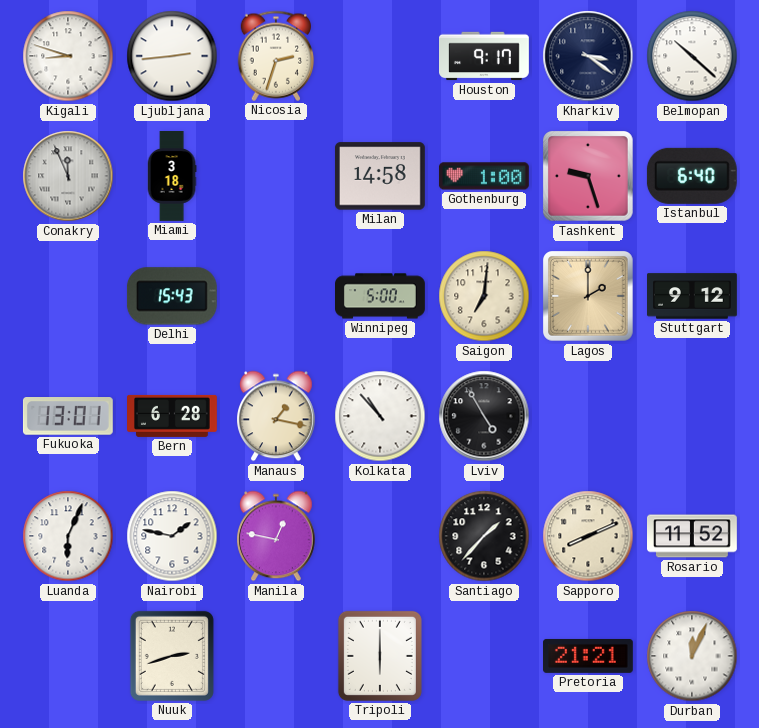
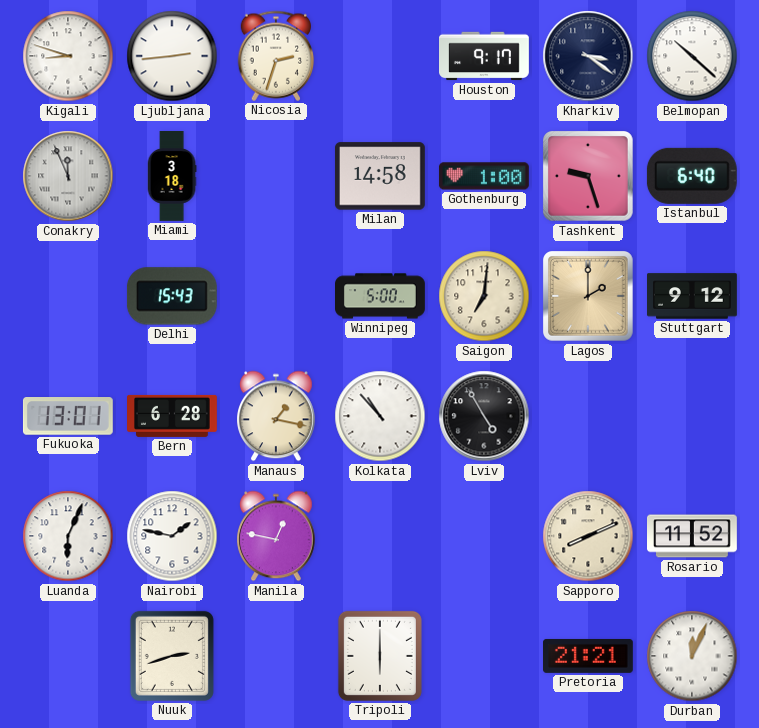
Santiago: 1:37 -> none (484, 536)
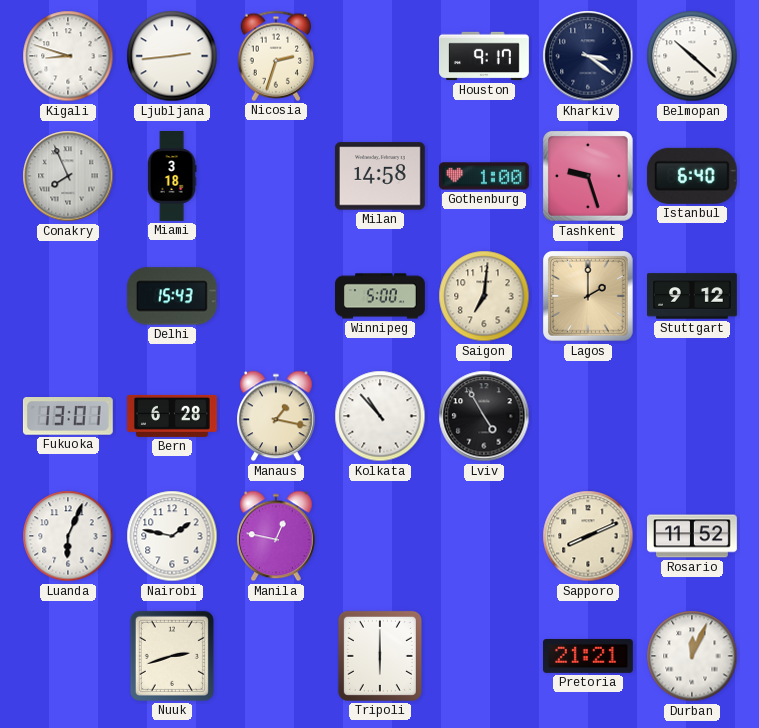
Conakry: 11:56 -> 7:56 (68, 176)
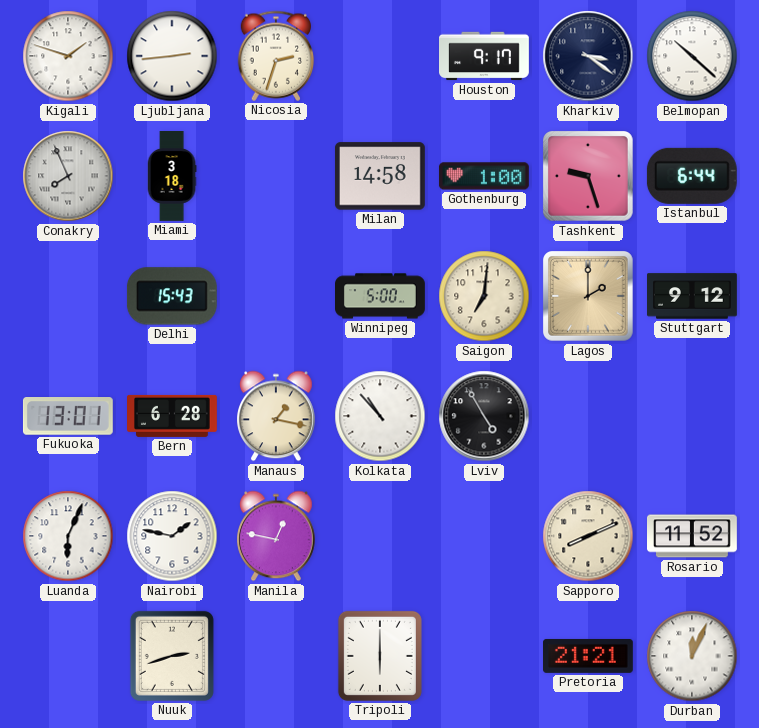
Kigali: 8:48 -> 1:48 (68, 56)
Istanbul: 6:40 -> 6:44 (692, 176)
